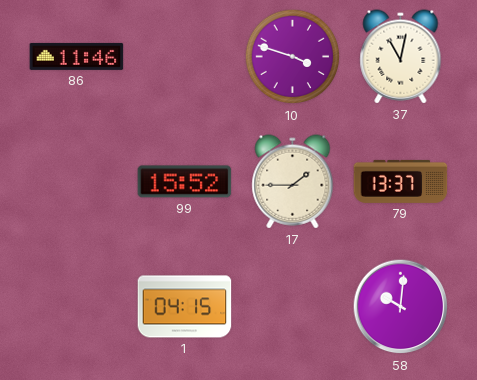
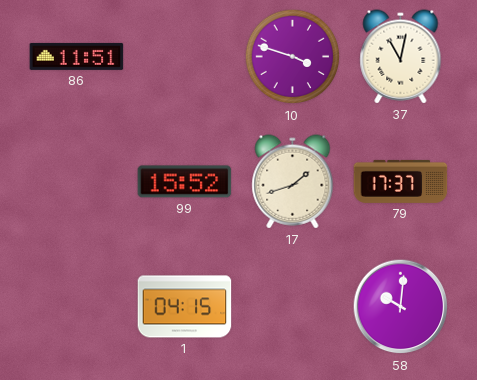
86: 11:46 -> 11:51 (77, 56)
17: 1:45 -> 1:42 (293, 182)
79: 13:37 -> 17:37 (401, 181)
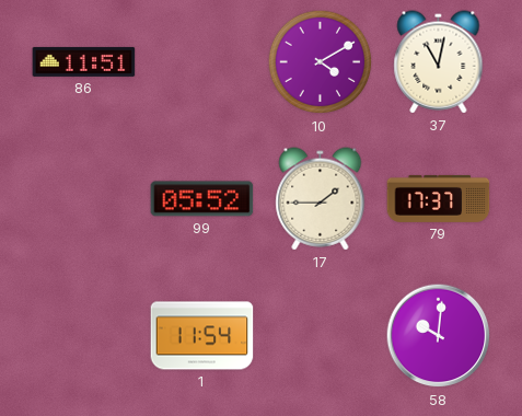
10: 3:48 -> 4:10 (321, 62)
99: 15:52 -> 05:52 (202, 199)
17: 1:42 -> 1:45 (321, 199)
1: 04:15 -> 11:54 (202, 336)
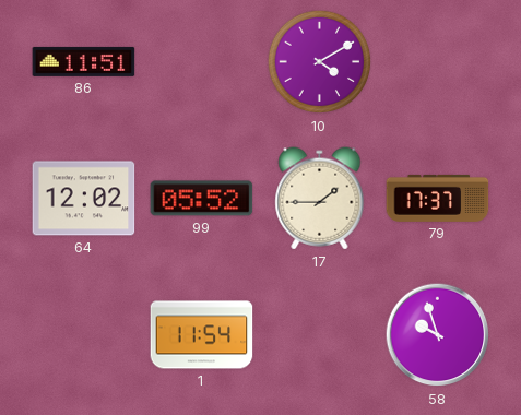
37: 11:02 -> none (439, 62)
64: none -> 12:02 (84, 199)
58: 10:01 -> 9:57 (438, 335)
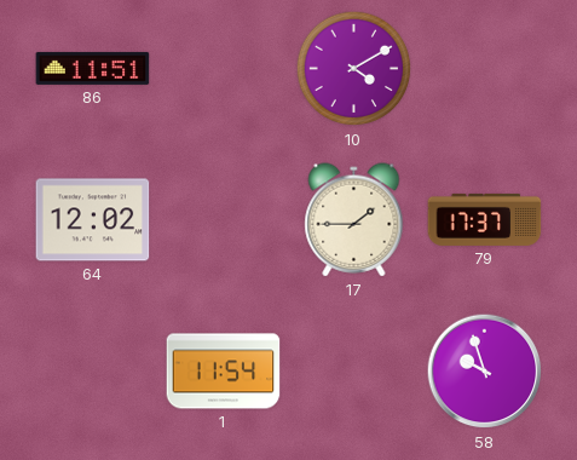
99: 05:52 -> none (202, 199)
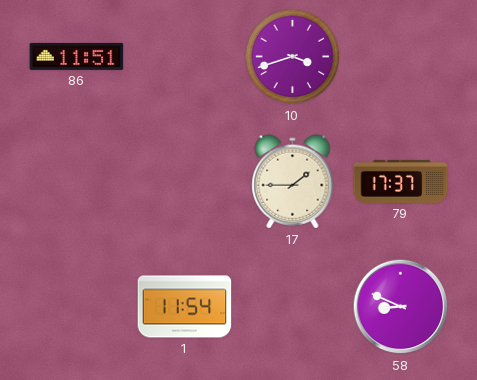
10: 4:10 -> 3:42 (293, 57)
64: 12:02 -> none (93, 220)
58: 9:57 -> 8:49 (401, 307)
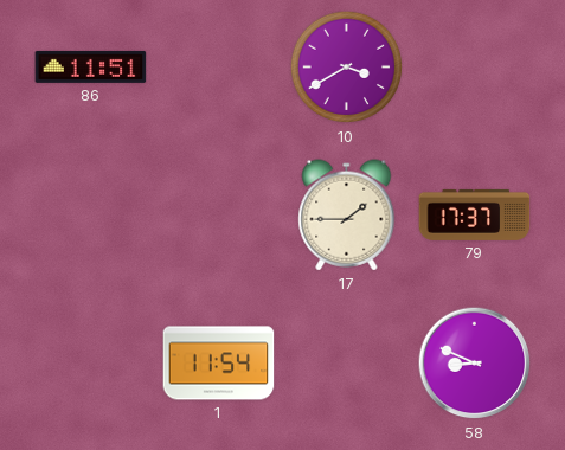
10: 3:42 -> 3:40 (347, 67)
